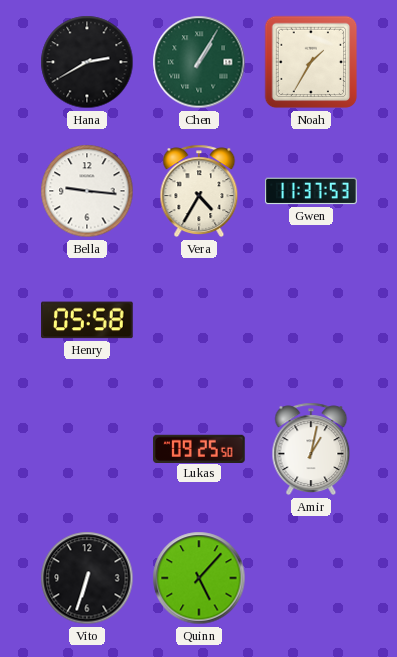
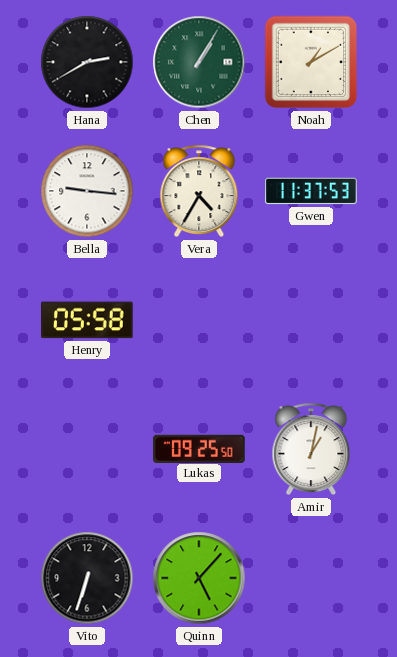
Noah: 1:35 -> 1:10 (311, 62)
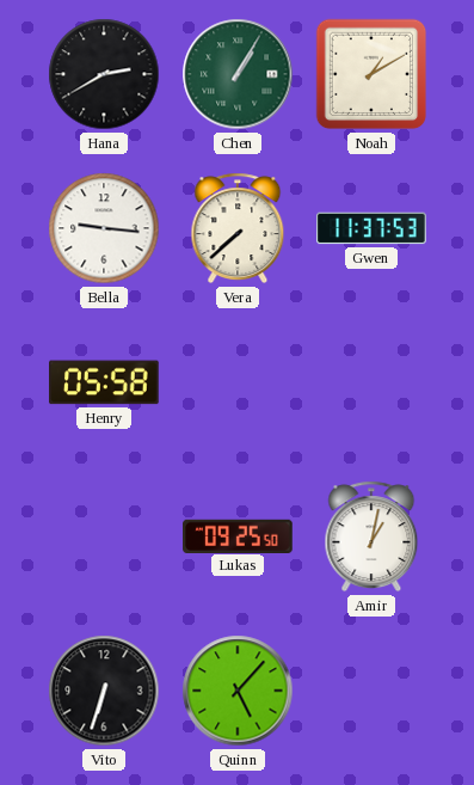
Vera: 4:35 -> 7:38 (238, 228)
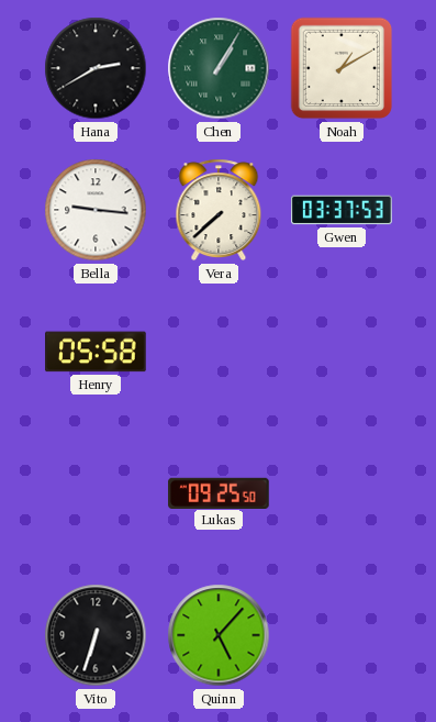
Gwen: 11:37 -> 03:37 (342, 210)
Amir: 1:02 -> none (371, 536)
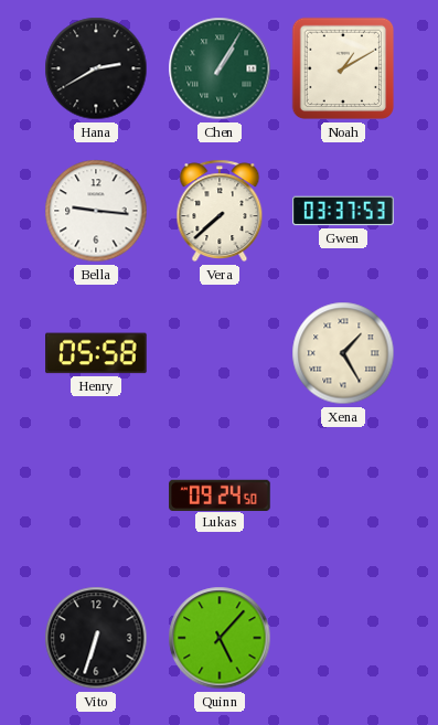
Xena: none -> 1:25 (343, 353)
Lukas: 09:25 -> 09:24 (220, 494)
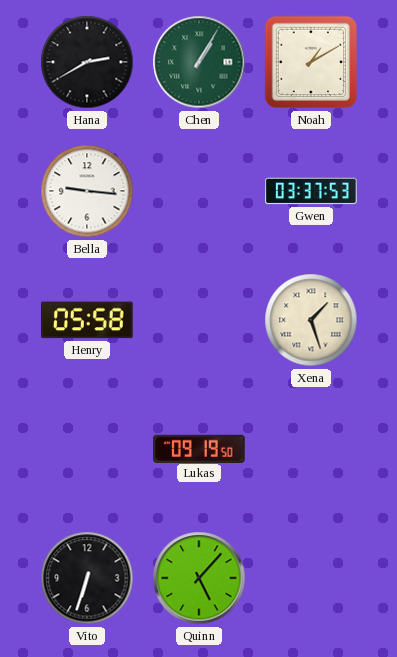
Vera: 7:38 -> none (220, 211)
Xena: 1:25 -> 1:27 (311, 320)
Lukas: 09:24 -> 09:19 (199, 448)
